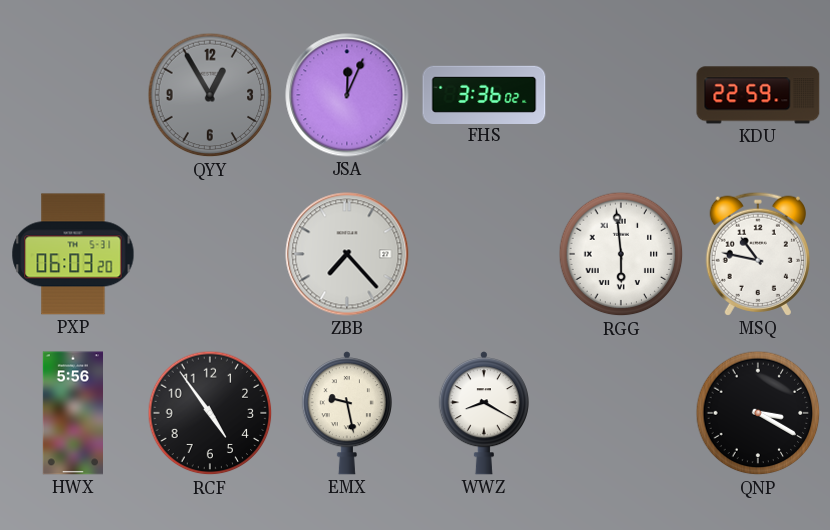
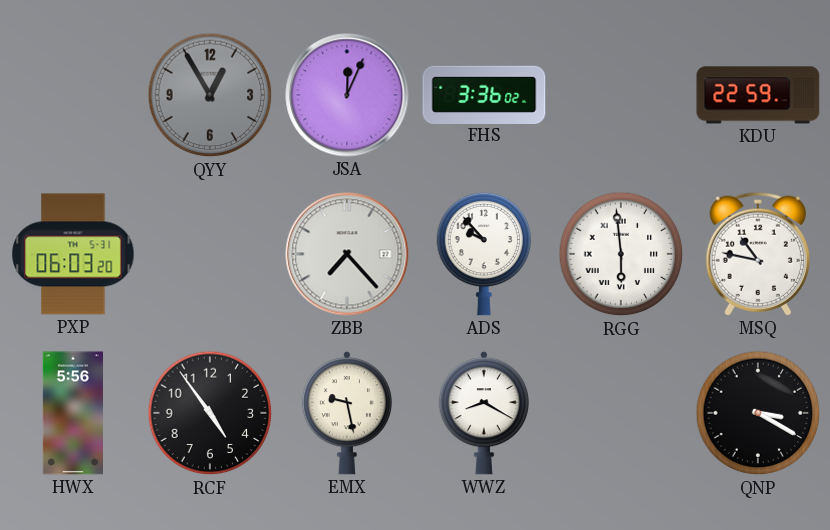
ADS: none -> 9:53 (484, 254)
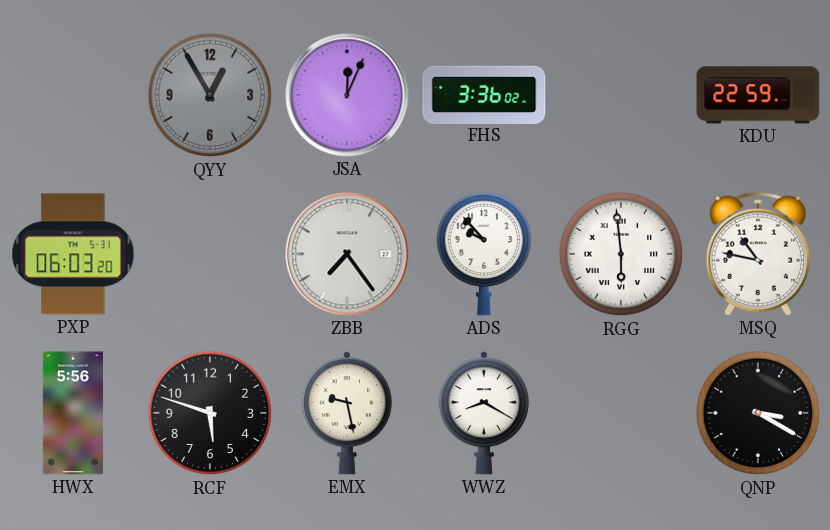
ZBB: 7:23 -> 7:24 (347, 254)
RCF: 4:54 -> 5:48 (210, 413)
